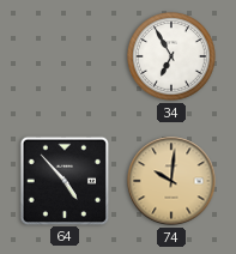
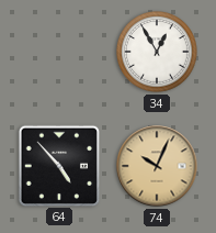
34: 6:55 -> 12:55 (158, 53)
74: 10:01 -> 10:04 (157, 166)
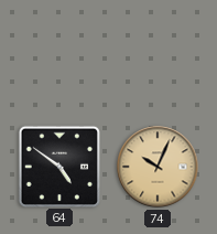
34: 12:55 -> none (158, 53)
64: 4:53 -> 4:51 (58, 166)
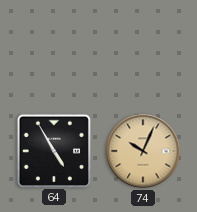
64: 4:51 -> 4:55 (53, 150)
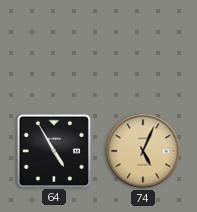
74: 10:04 -> 5:04 (143, 151)
